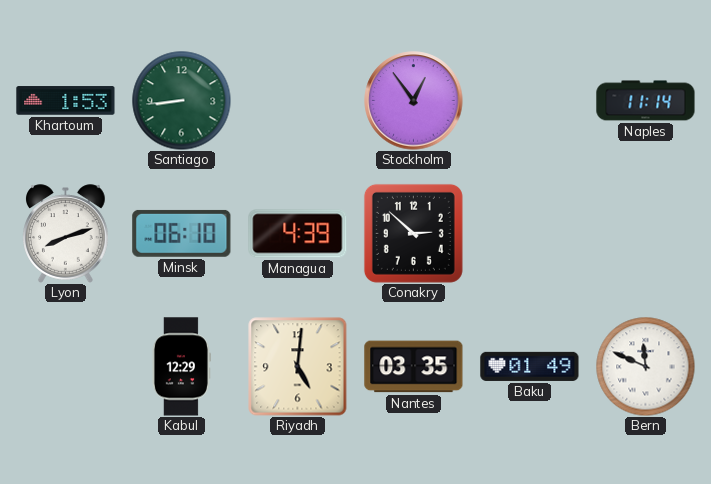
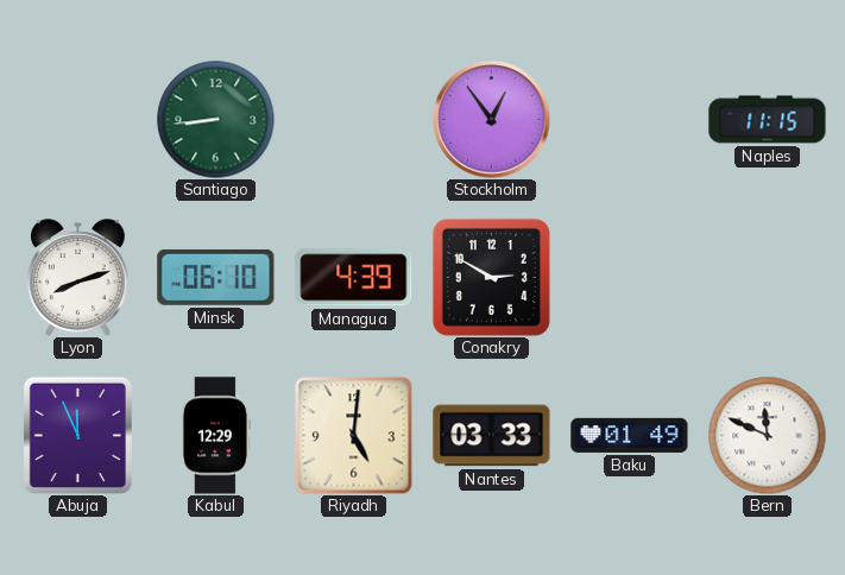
Khartoum: 1:53 -> none (66, 101)
Naples: 11:14 -> 11:15 (768, 120)
Conakry: 2:52 -> 2:50 (491, 277)
Abuja: none -> 11:56 (77, 435)
Nantes: 03:35 -> 03:33 (492, 436)
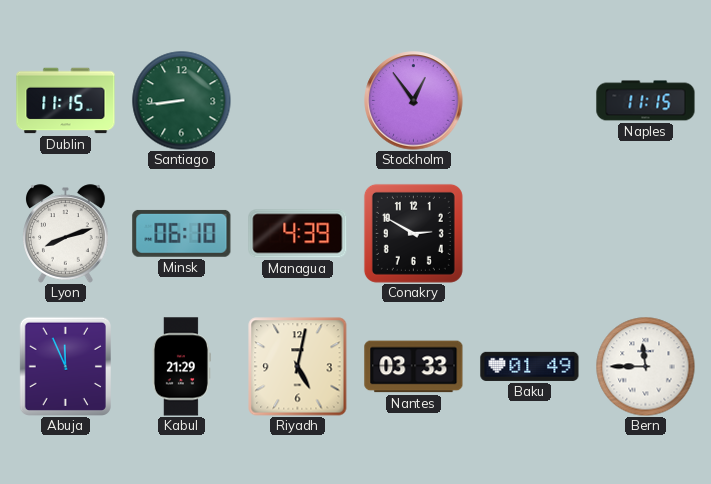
Dublin: none -> 11:15 (66, 101)
Kabul: 12:29 -> 21:29 (181, 367)
Riyadh: 5:01 -> 5:02 (298, 367)
Bern: 11:49 -> 11:45 (646, 367)
